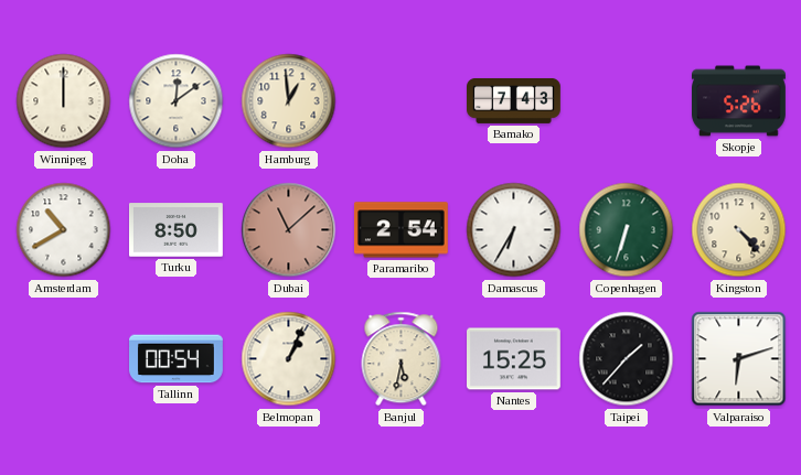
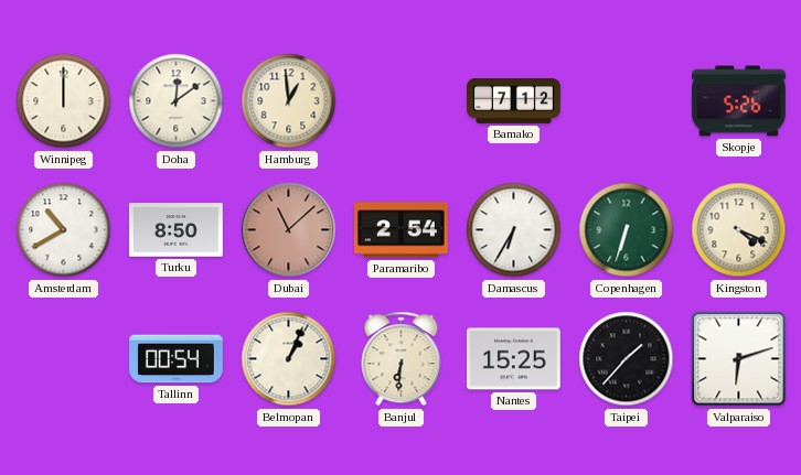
Bamako: 7:43 -> 7:12 (514, 100)
Kingston: 4:23 -> 4:19 (739, 230)
Banjul: 5:32 -> 6:31 (402, 359)
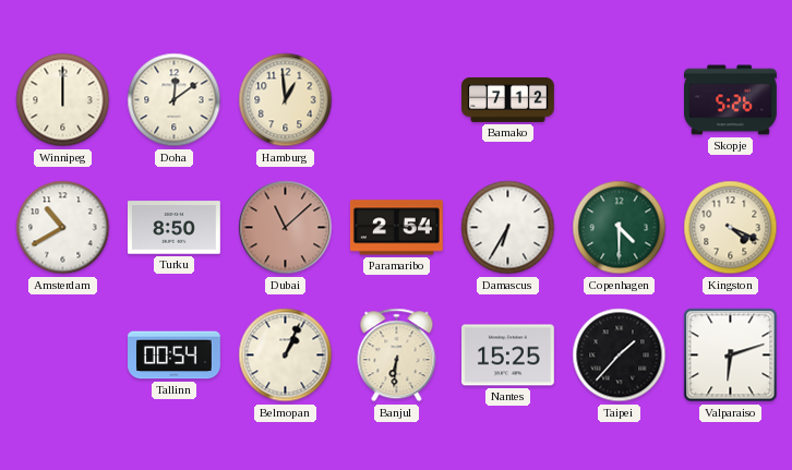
Copenhagen: 6:33 -> 4:30 (620, 228)
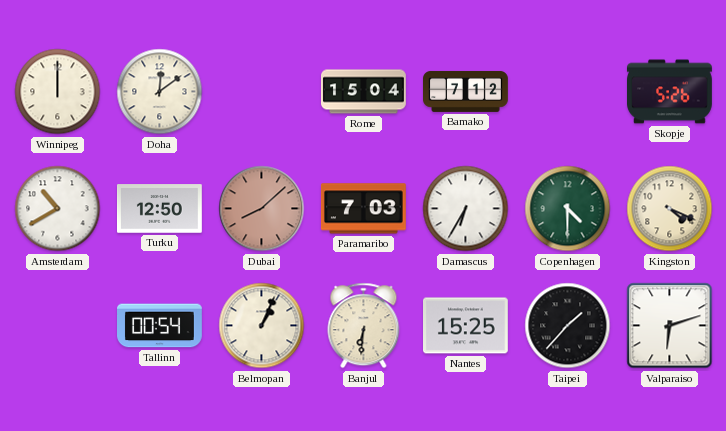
Hamburg: 12:59 -> none (286, 100)
Rome: none -> 15:04 (364, 92)
Turku: 8:50 -> 12:50 (160, 209)
Dubai: 11:08 -> 8:08 (262, 209)
Paramaribo: 2:54 -> 7:03 (363, 209)
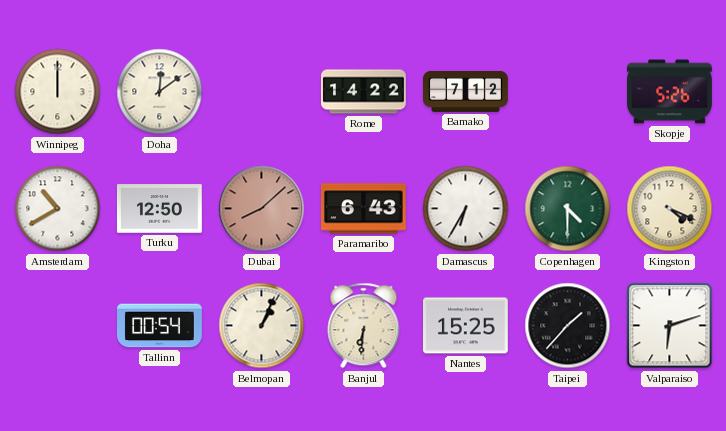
Rome: 15:04 -> 14:22 (364, 92)
Paramaribo: 7:03 -> 6:43 (363, 209)
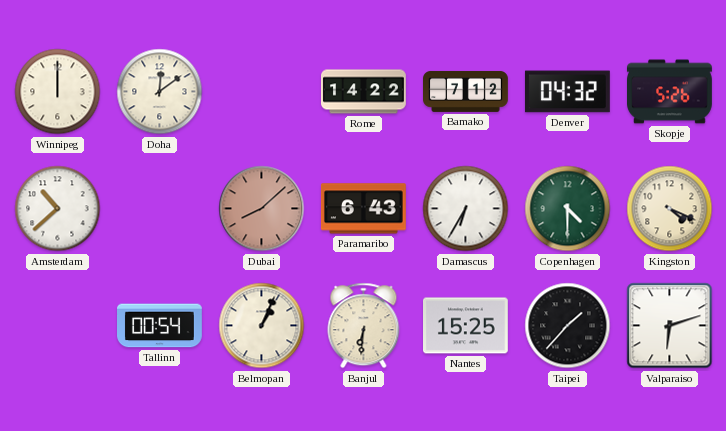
Denver: none -> 04:32 (567, 92)
Amsterdam: 10:40 -> 10:38 (58, 209)
Turku: 12:50 -> none (160, 209)
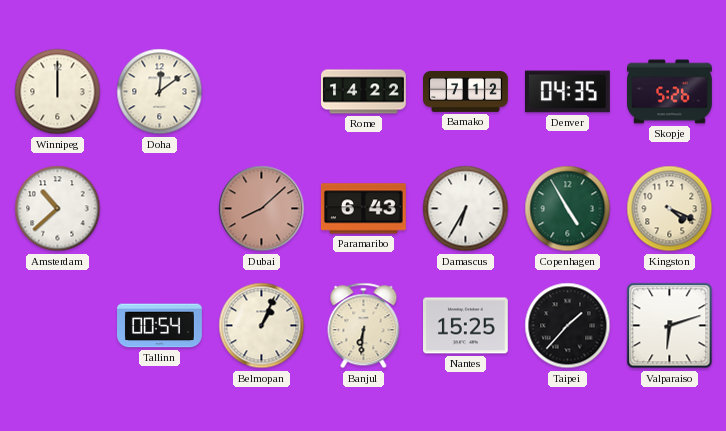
Denver: 04:32 -> 04:35 (567, 92)
Copenhagen: 4:30 -> 4:55 (568, 209)
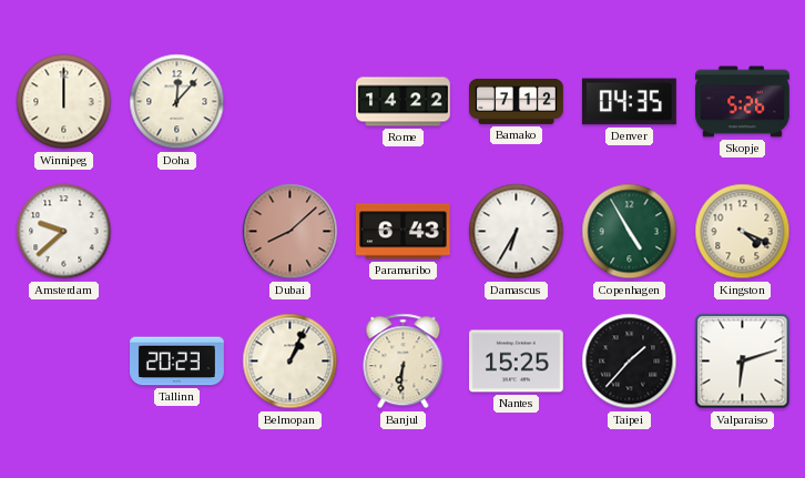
Doha: 12:09 -> 12:07 (177, 102)
Amsterdam: 10:38 -> 9:38 (64, 232)
Tallinn: 00:54 -> 20:23 (177, 362)
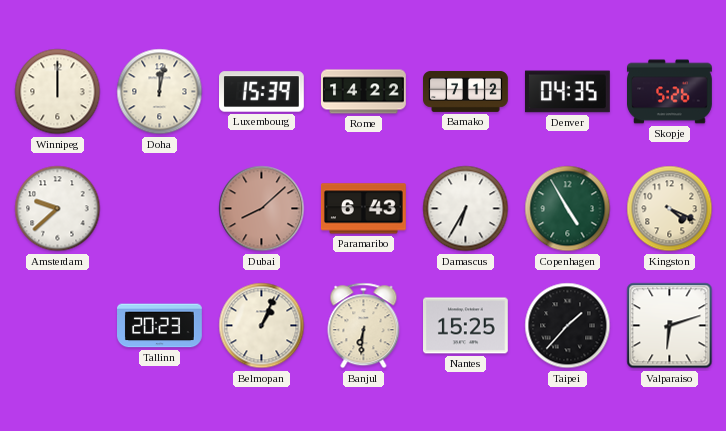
Doha: 12:07 -> 12:02 (160, 92)
Luxembourg: none -> 15:39 (262, 92)
